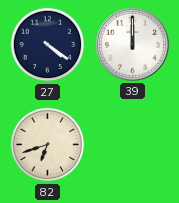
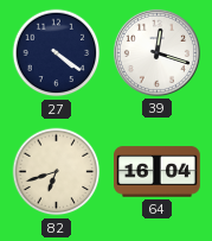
39: 12:00 -> 12:18 (156, 52)
64: none -> 16:04 (158, 172)
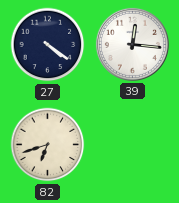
39: 12:18 -> 12:16 (132, 44)
64: 16:04 -> none (158, 172)
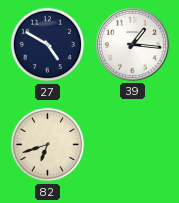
27: 4:21 -> 4:50 (48, 45)
39: 12:16 -> 1:16 (132, 44)
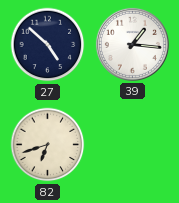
27: 4:50 -> 4:52 (48, 45)
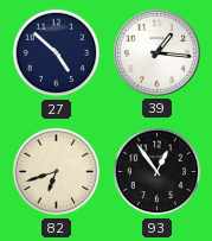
93: none -> 12:54 (158, 172)
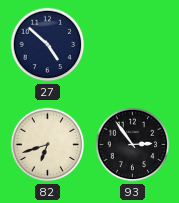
39: 1:16 -> none (156, 52)
93: 12:54 -> 2:54 (133, 145)
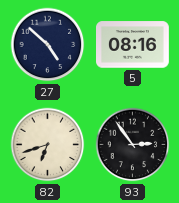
5: none -> 08:16 (133, 45)
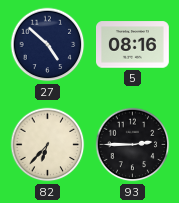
82: 6:42 -> 6:37 (48, 145)
93: 2:54 -> 2:45 (133, 145)
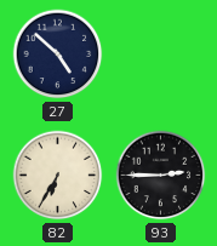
5: 08:16 -> none (133, 45)
82: 6:37 -> 6:35 (58, 176)
